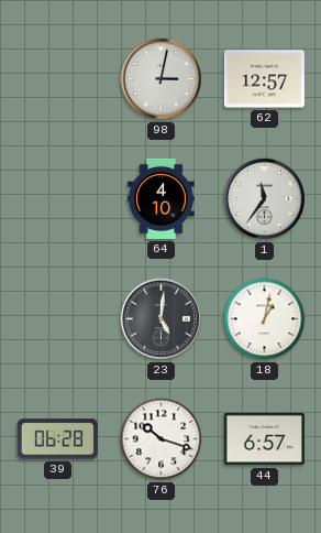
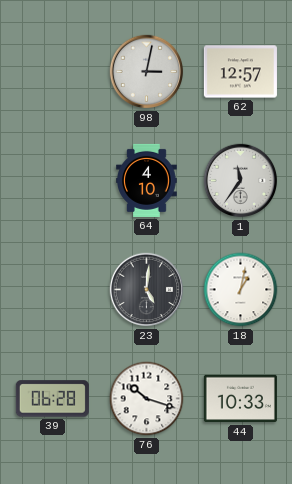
44: 6:57 -> 10:33 (240, 399)
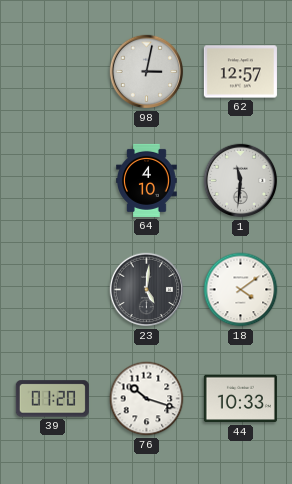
1: 11:36 -> 11:31 (241, 181)
18: 1:02 -> 4:09 (241, 290)
39: 06:28 -> 01:20 (52, 399)
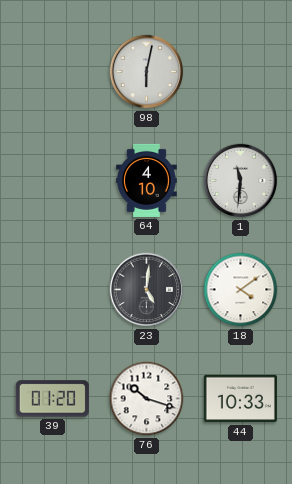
98: 3:02 -> 6:02 (147, 72)
62: 12:57 -> none (240, 72)
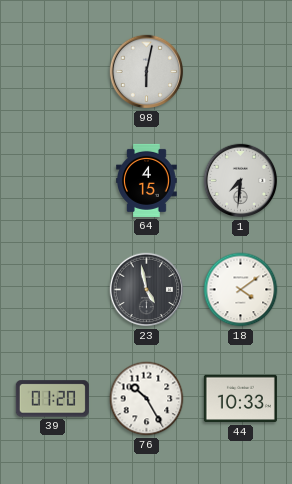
64: 4:10 -> 4:15 (147, 180)
1: 11:31 -> 7:31 (241, 181)
23: 5:01 -> 4:58 (147, 290)
76: 10:18 -> 10:25 (147, 399)
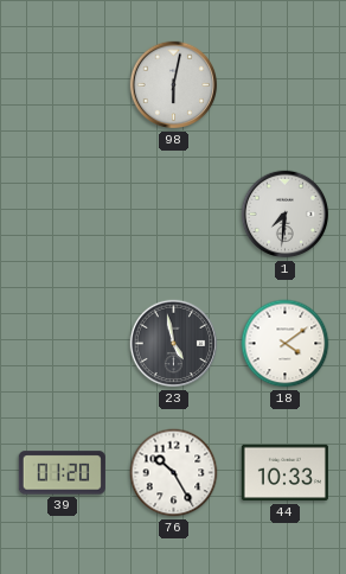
64: 4:15 -> none (147, 180)
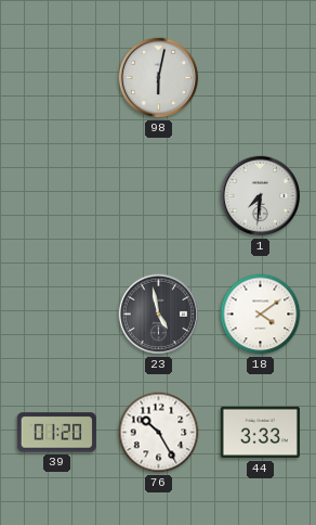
44: 10:33 -> 3:33 (260, 433)
